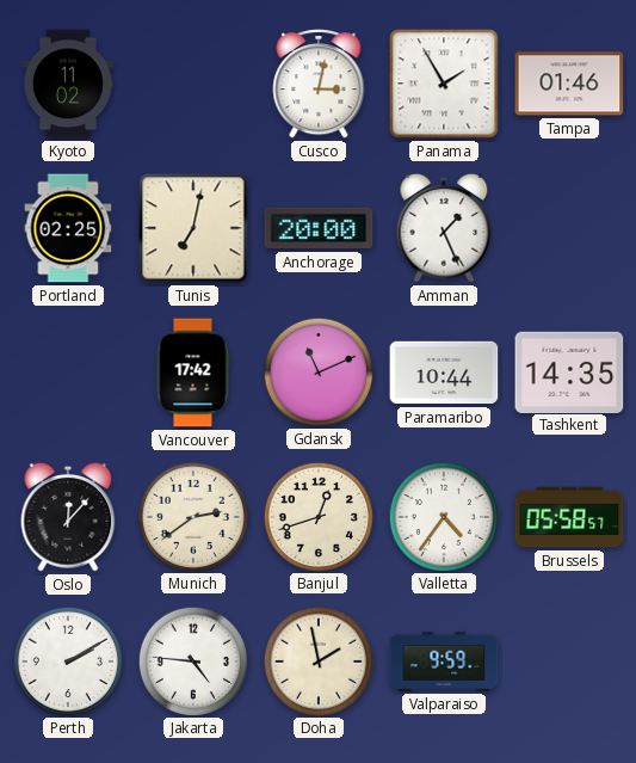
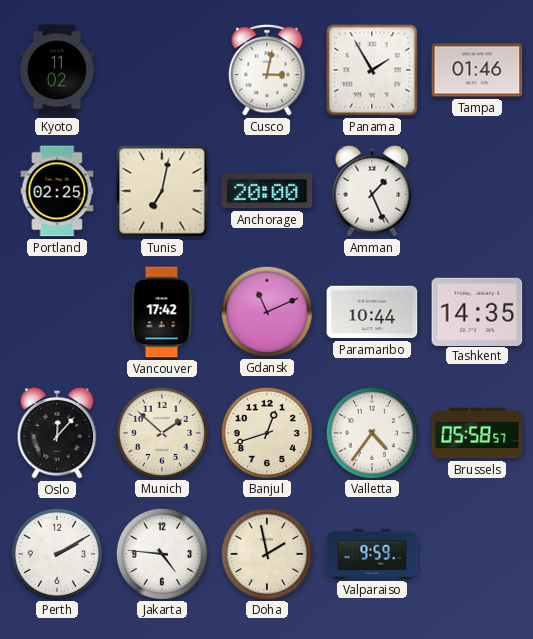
Munich: 2:39 -> 1:52 (161, 432)
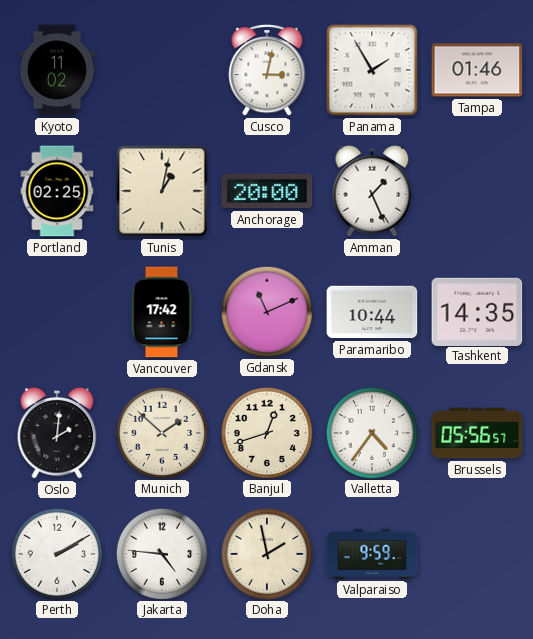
Tunis: 7:02 -> 1:02 (162, 191)
Oslo: 12:07 -> 2:01 (57, 433)
Brussels: 05:58 -> 05:56 (477, 433)
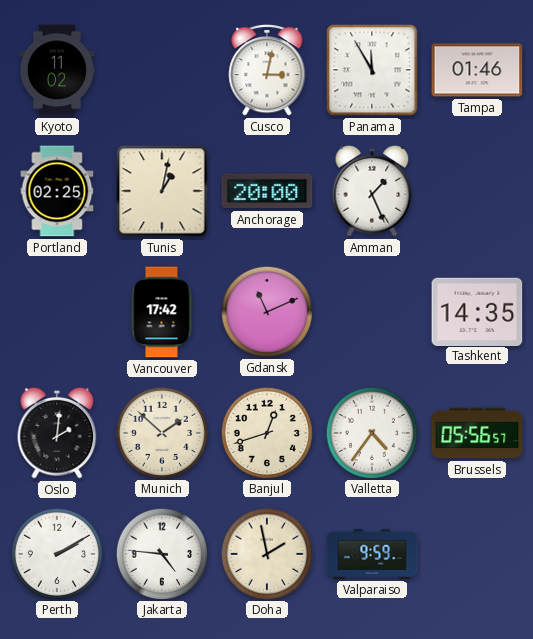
Panama: 1:55 -> 11:55 (372, 70)
Paramaribo: 10:44 -> none (372, 312)
